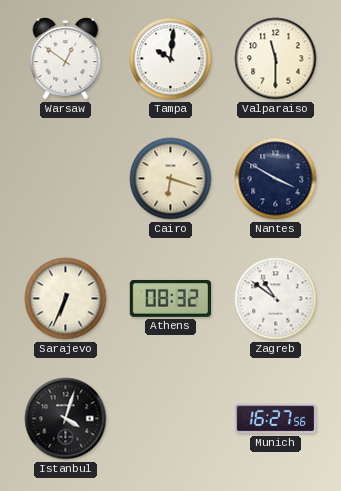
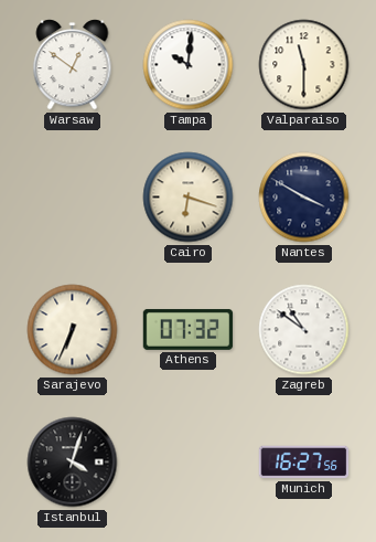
Athens: 08:32 -> 07:32 (189, 330)
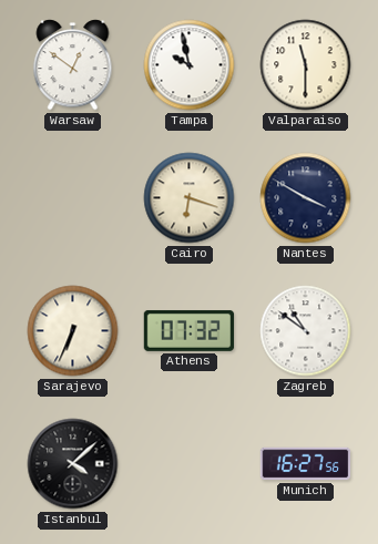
Tampa: 10:01 -> 9:58 (190, 65)
Istanbul: 4:03 -> 4:08 (73, 464)
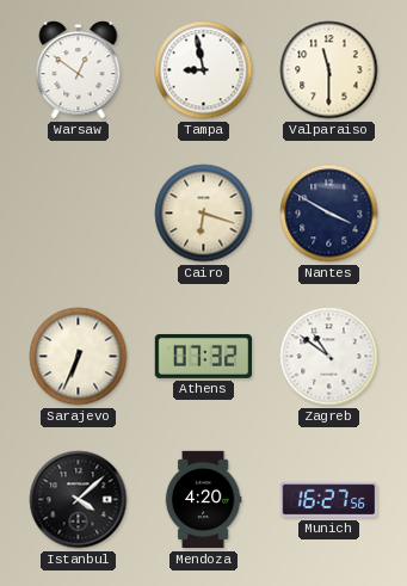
Tampa: 9:58 -> 8:58 (204, 70)
Mendoza: none -> 4:20 (203, 500)
